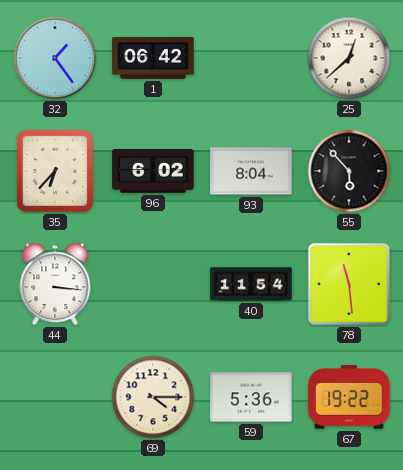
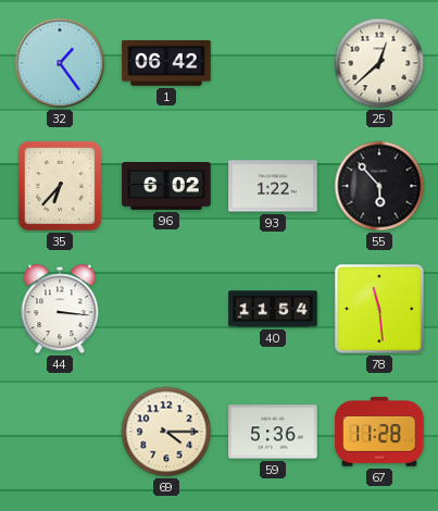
93: 8:04 -> 1:22 (273, 186)
67: 19:22 -> 11:28 (379, 432)
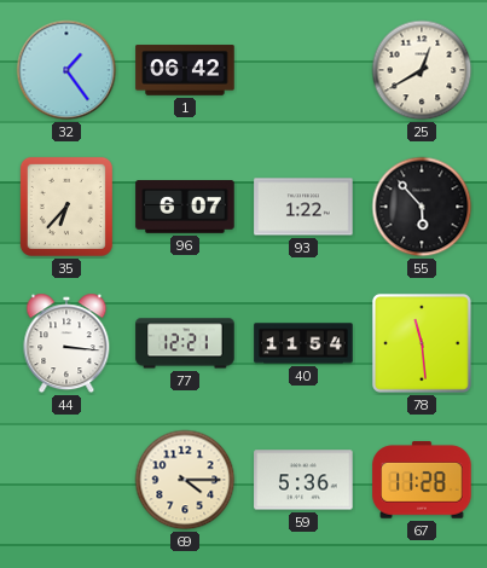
25: 12:38 -> 12:40 (422, 70)
96: 6:02 -> 6:07 (185, 208)
77: none -> 12:21 (185, 343)
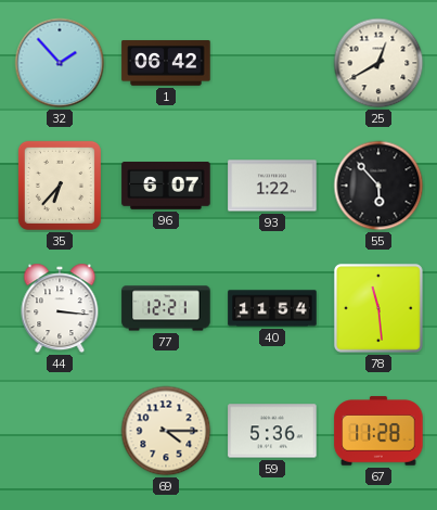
32: 1:24 -> 1:53 (60, 63)
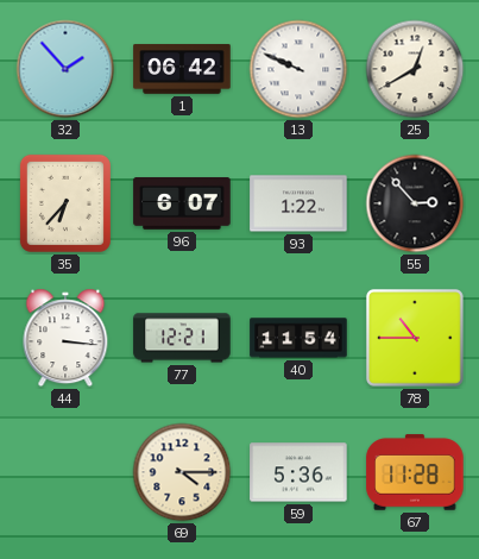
13: none -> 9:49 (298, 69)
55: 5:53 -> 2:53 (415, 203)
78: 11:29 -> 10:45 (415, 338)
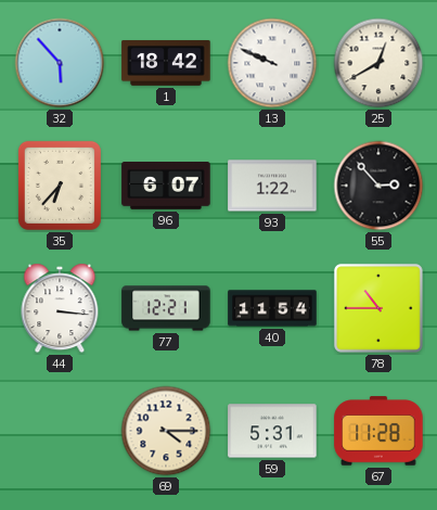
32: 1:53 -> 5:53 (60, 63)
1: 06:42 -> 18:42 (166, 63)
59: 5:36 -> 5:31 (272, 431)
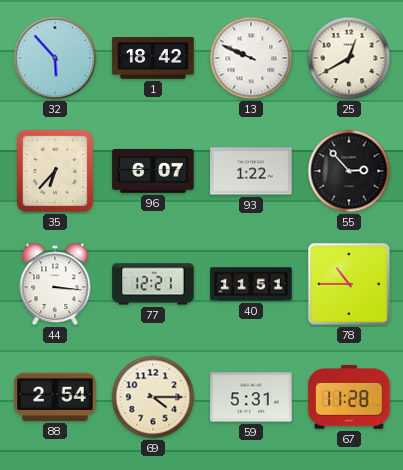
40: 11:54 -> 11:51 (251, 284)
88: none -> 2:54 (55, 397)
